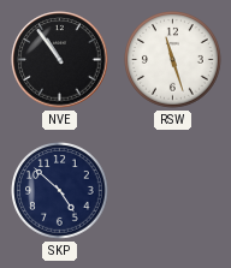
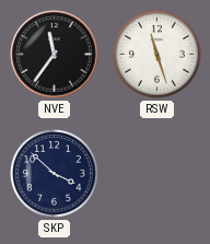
NVE: 10:54 -> 11:36 (55, 55)
SKP: 4:52 -> 3:52 (55, 174)
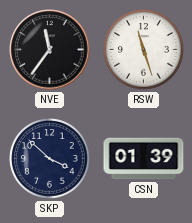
CSN: none -> 01:39 (144, 159)
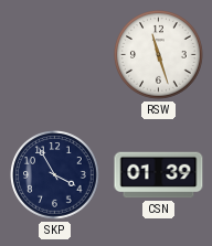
NVE: 11:36 -> none (50, 50)
SKP: 3:52 -> 3:55 (55, 175)
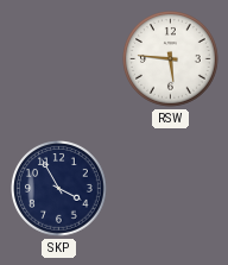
RSW: 11:27 -> 5:46 (171, 59)
CSN: 01:39 -> none (159, 175)
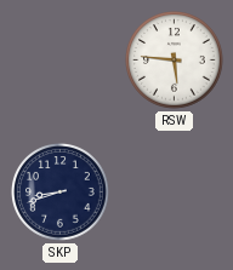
SKP: 3:55 -> 8:42 (61, 193)
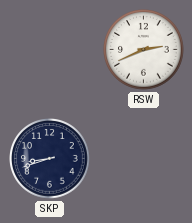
RSW: 5:46 -> 2:41 (144, 50)
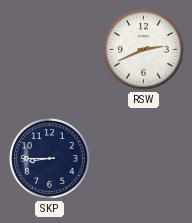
SKP: 8:42 -> 8:45 (50, 159)
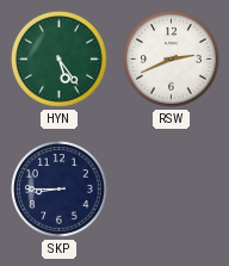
HYN: none -> 5:24 (60, 60)
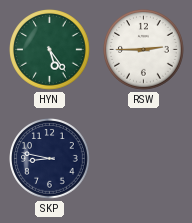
RSW: 2:41 -> 2:45 (144, 50)
SKP: 8:45 -> 8:47 (50, 159)
